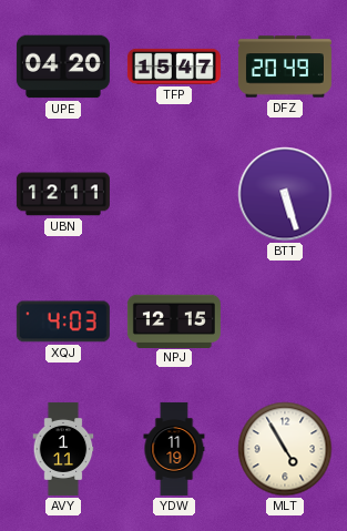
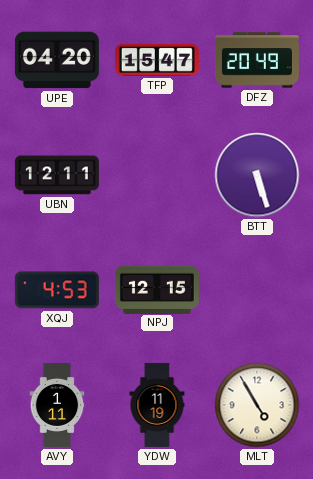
XQJ: 4:03 -> 4:53 (57, 290)
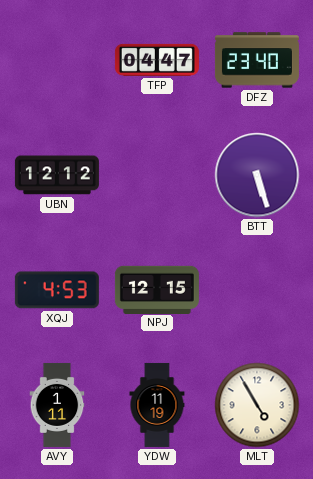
UPE: 04:20 -> none (57, 60)
TFP: 15:47 -> 04:47 (157, 60)
DFZ: 20:49 -> 23:40 (257, 60)
UBN: 12:11 -> 12:12 (57, 175)
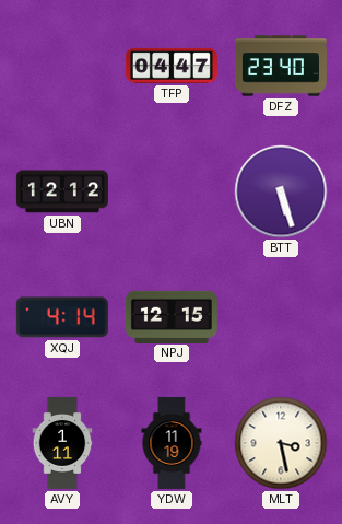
XQJ: 4:53 -> 4:14 (62, 317)
MLT: 4:55 -> 3:28 (281, 443)
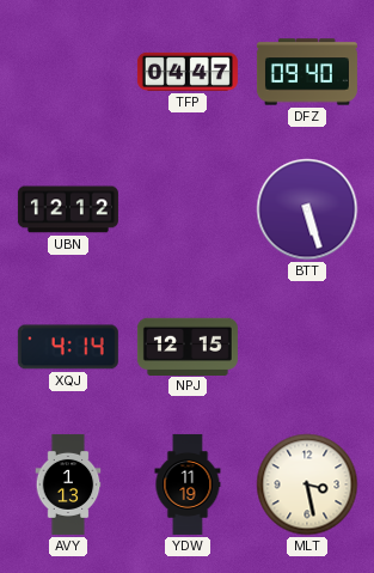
DFZ: 23:40 -> 09:40 (307, 72)
AVY: 1:11 -> 1:13 (68, 484)
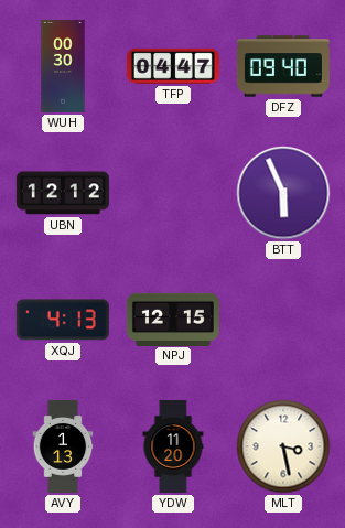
WUH: none -> 00:30 (63, 66)
BTT: 5:27 -> 5:56 (283, 193)
XQJ: 4:14 -> 4:13 (63, 320)
YDW: 11:19 -> 11:20 (173, 446)
